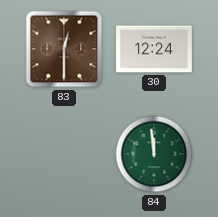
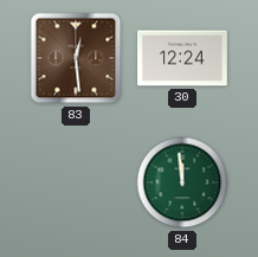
83: 12:30 -> 12:29 (76, 58)
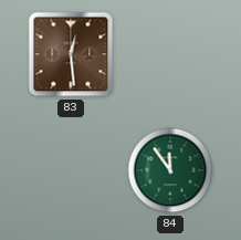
30: 12:24 -> none (183, 58)
84: 11:59 -> 11:54 (170, 170)
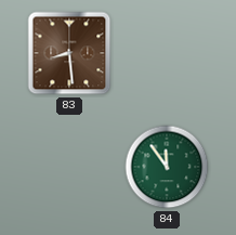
83: 12:29 -> 8:29 (69, 53)
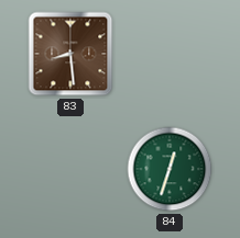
84: 11:54 -> 12:33 (170, 169)
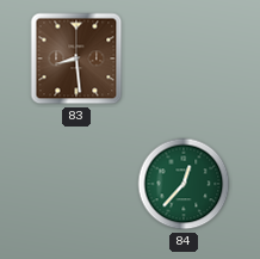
84: 12:33 -> 12:37 (184, 184)
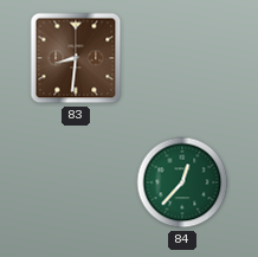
83: 8:29 -> 8:31 (76, 58)
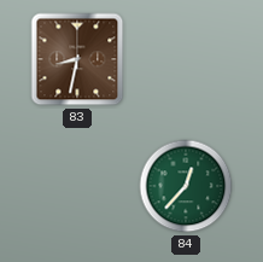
83: 8:31 -> 8:32 (77, 59)
